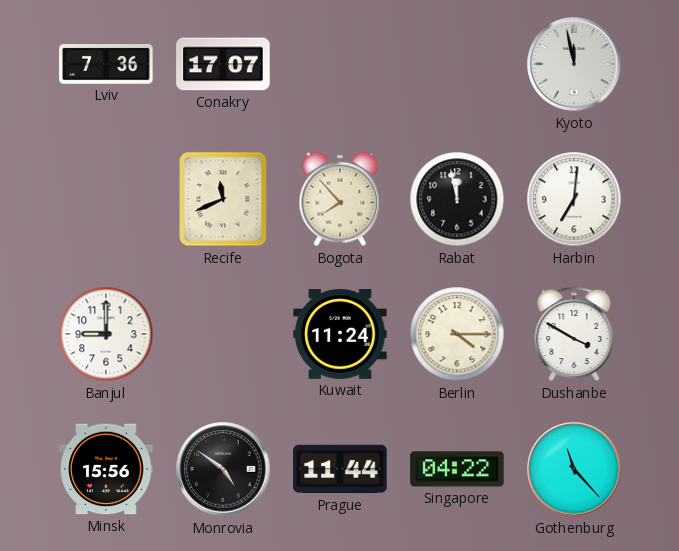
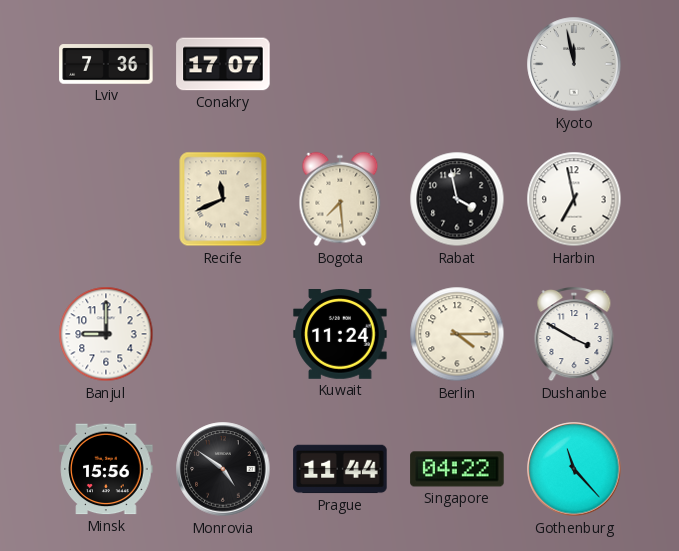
Bogota: 7:53 -> 7:29 (340, 199)
Rabat: 11:58 -> 3:58 (457, 199)
Harbin: 7:01 -> 6:58 (574, 199)
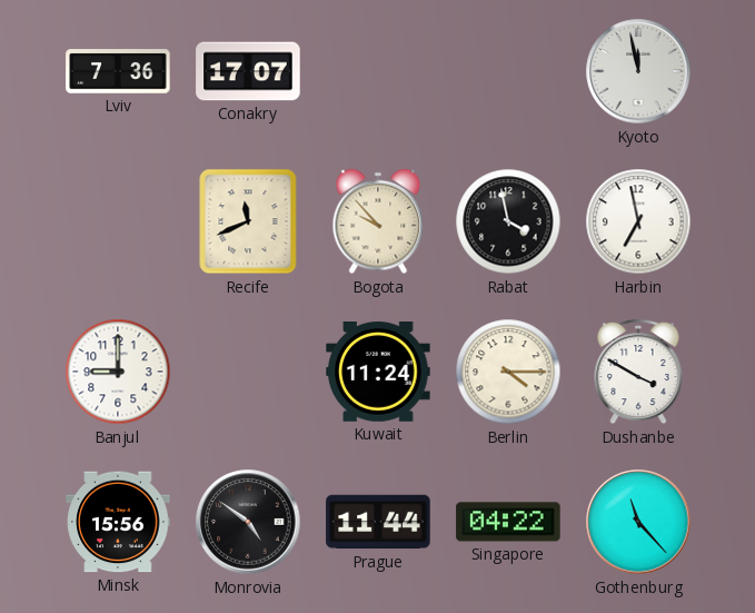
Bogota: 7:29 -> 9:53 (378, 221)
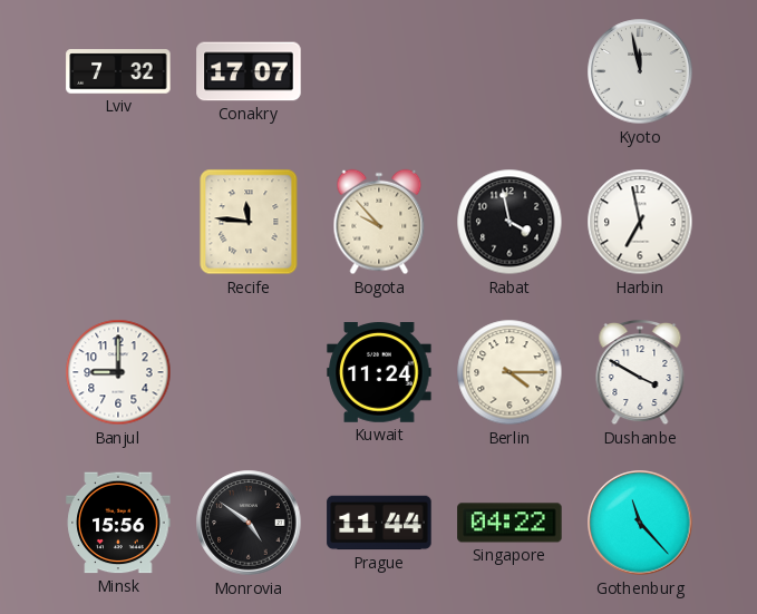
Lviv: 7:36 -> 7:32 (118, 71)
Recife: 11:41 -> 11:46 (249, 222)
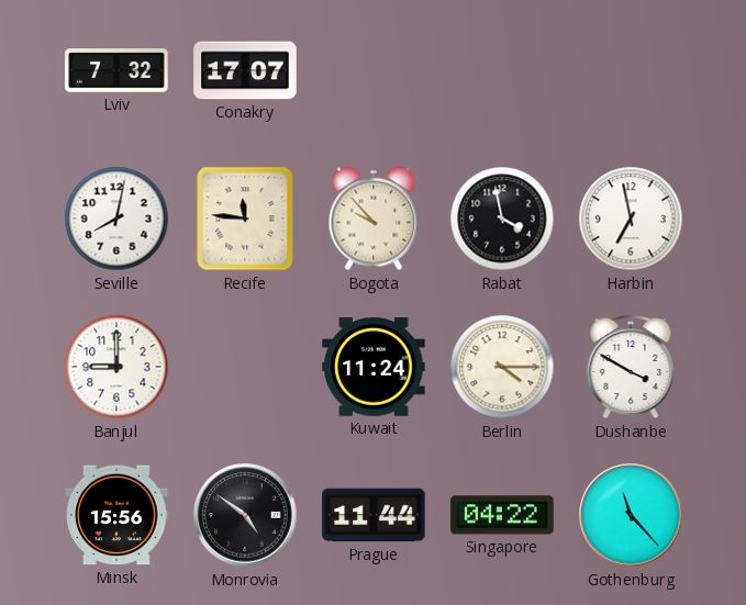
Kyoto: 11:58 -> none (640, 71)
Seville: none -> 8:02 (116, 219)
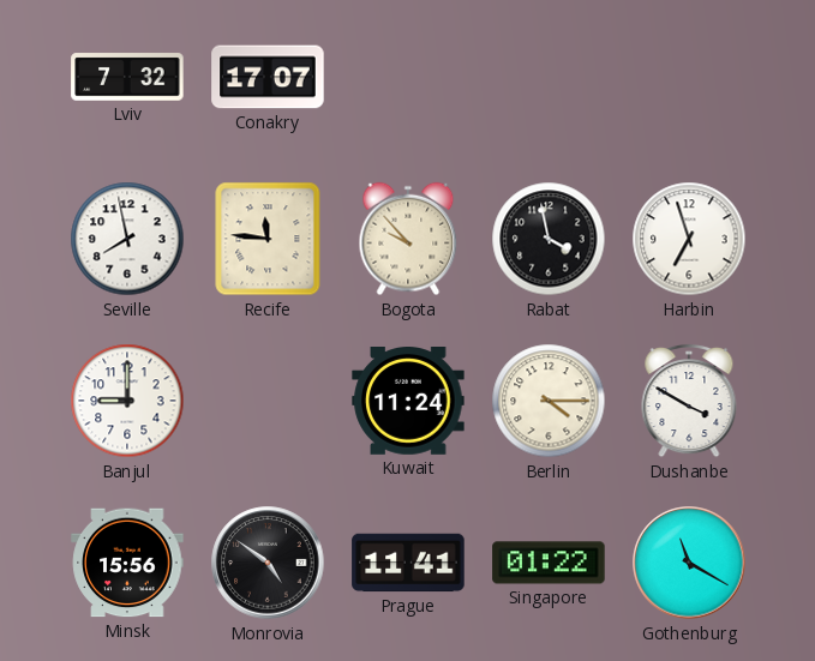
Seville: 8:02 -> 7:58 (127, 239)
Harbin: 6:58 -> 6:57 (689, 239)
Prague: 11:44 -> 11:41 (408, 563)
Singapore: 04:22 -> 01:22 (549, 563)
Gothenburg: 11:23 -> 11:20 (689, 563)
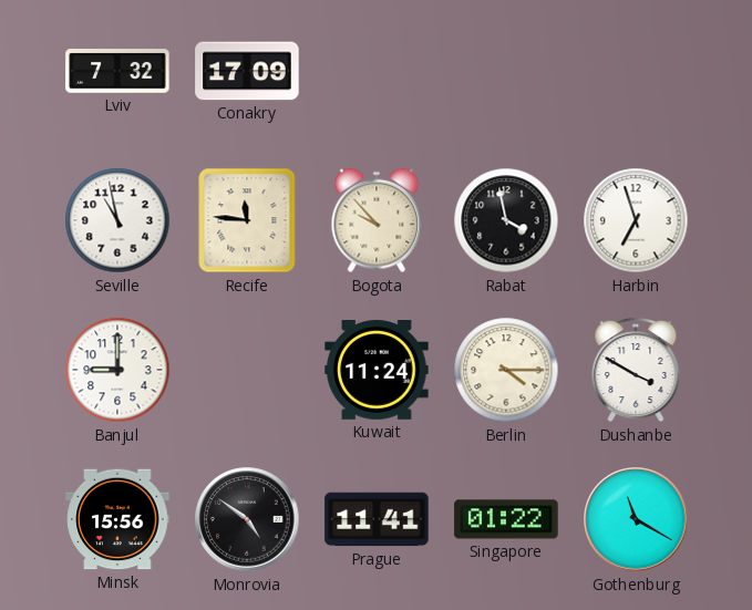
Conakry: 17:07 -> 17:09 (247, 71)
Seville: 7:58 -> 10:58 (117, 220)
